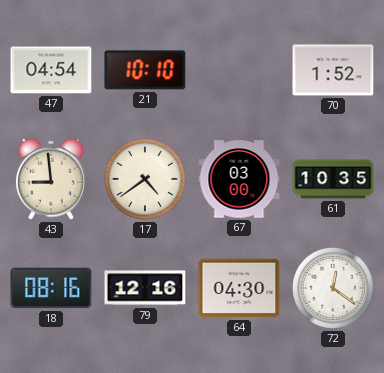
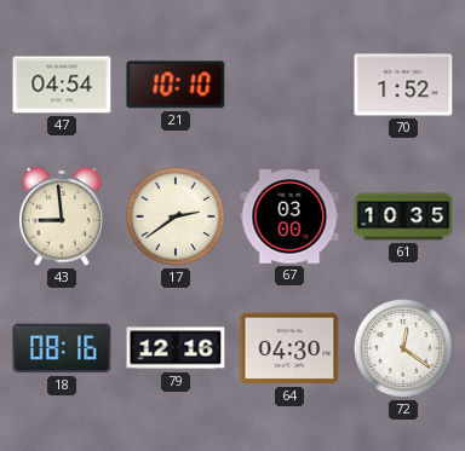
17: 4:39 -> 2:39 (177, 218)
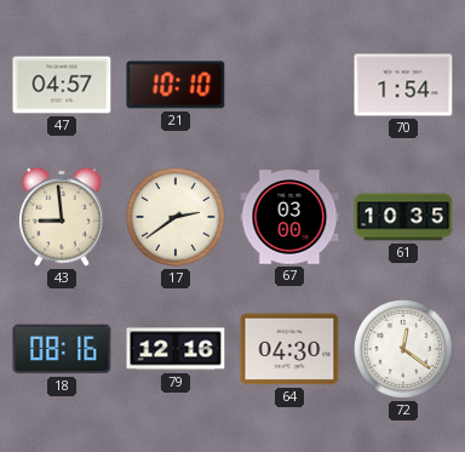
47: 04:54 -> 04:57 (62, 85)
70: 1:52 -> 1:54 (403, 85)
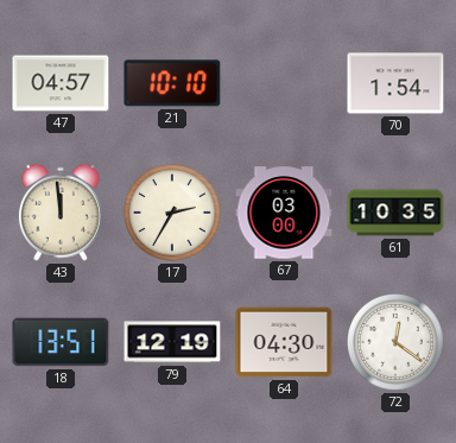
43: 8:59 -> 11:59 (61, 213)
17: 2:39 -> 2:35 (173, 214)
18: 08:16 -> 13:51 (61, 342)
79: 12:16 -> 12:19 (172, 342)
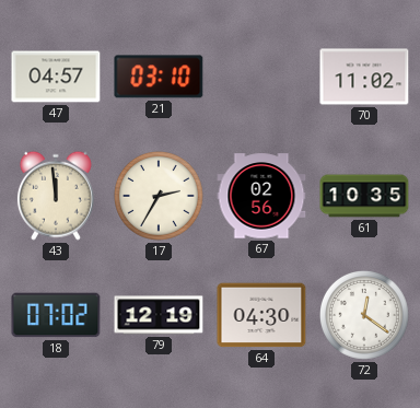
21: 10:10 -> 03:10 (159, 77)
70: 1:54 -> 11:02 (364, 77)
67: 03:00 -> 02:56 (261, 196)
18: 13:51 -> 07:02 (56, 315)
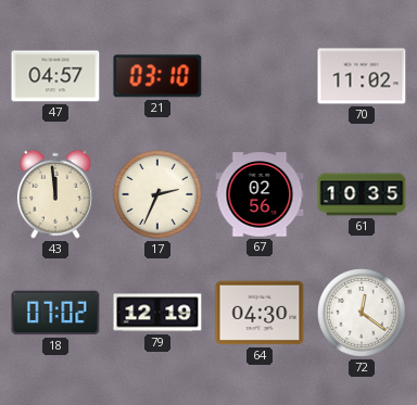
17: 2:35 -> 2:34 (159, 195)
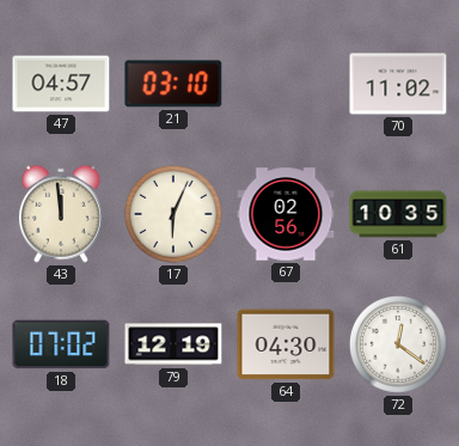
17: 2:34 -> 6:04 (175, 215)
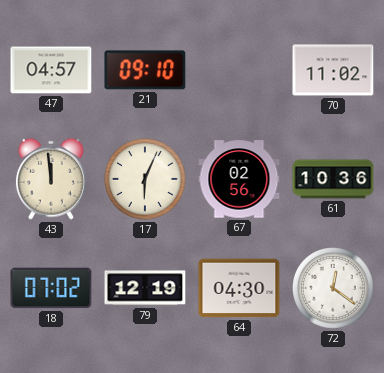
21: 03:10 -> 09:10 (145, 70)
61: 10:35 -> 10:36 (333, 179)
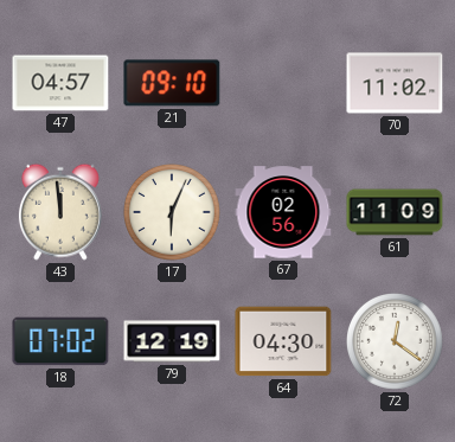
61: 10:36 -> 11:09 (395, 212)
